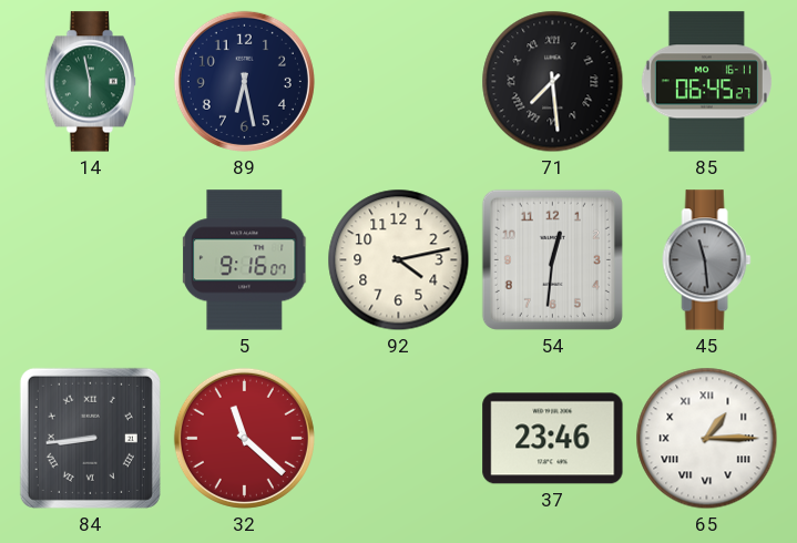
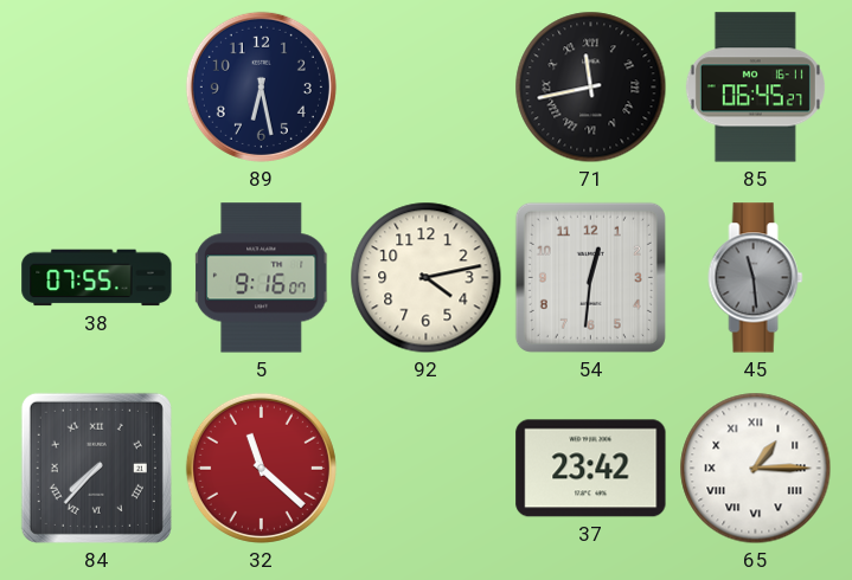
14: 5:58 -> none (90, 82)
71: 7:29 -> 11:43 (591, 88)
38: none -> 07:55 (97, 278)
84: 8:44 -> 7:37 (96, 468)
37: 23:46 -> 23:42 (591, 469)
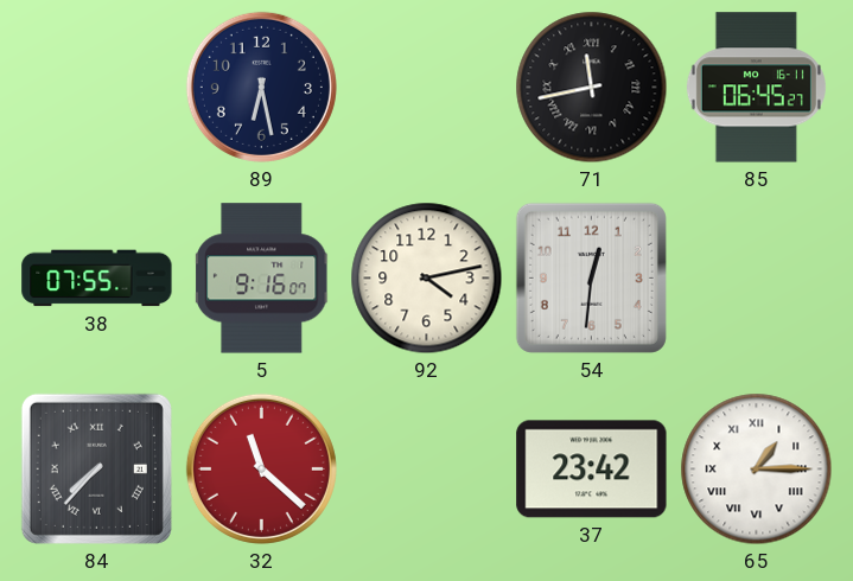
45: 11:29 -> none (756, 278)
